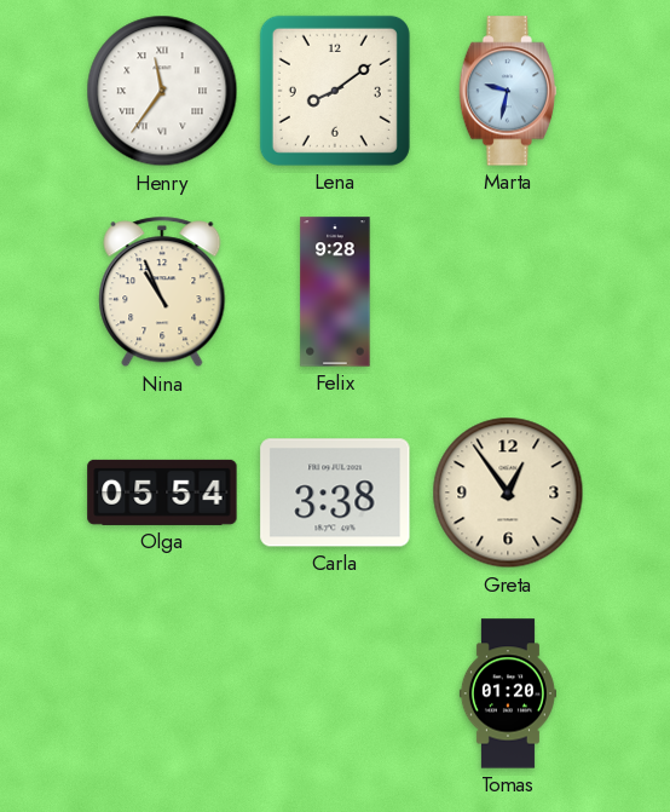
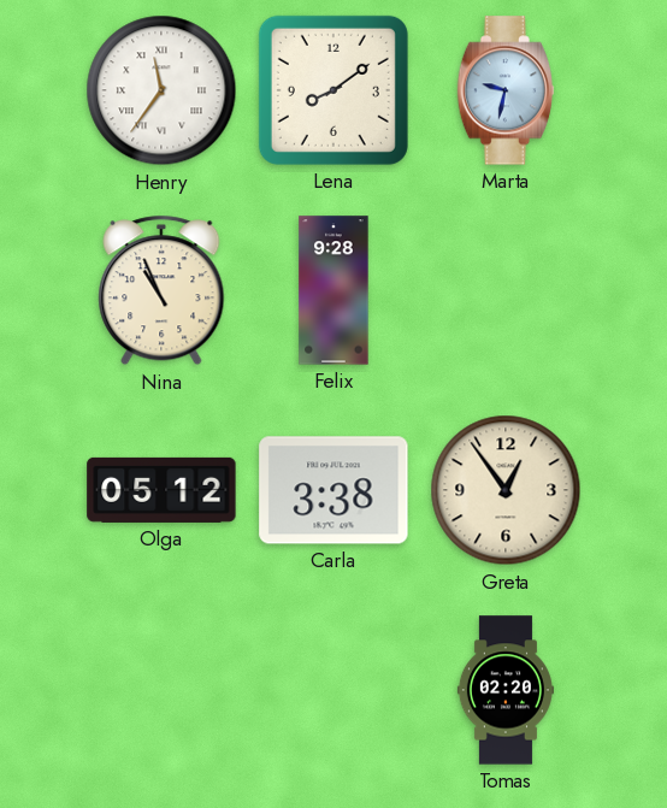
Olga: 05:54 -> 05:12 (161, 490)
Tomas: 01:20 -> 02:20 (506, 690)
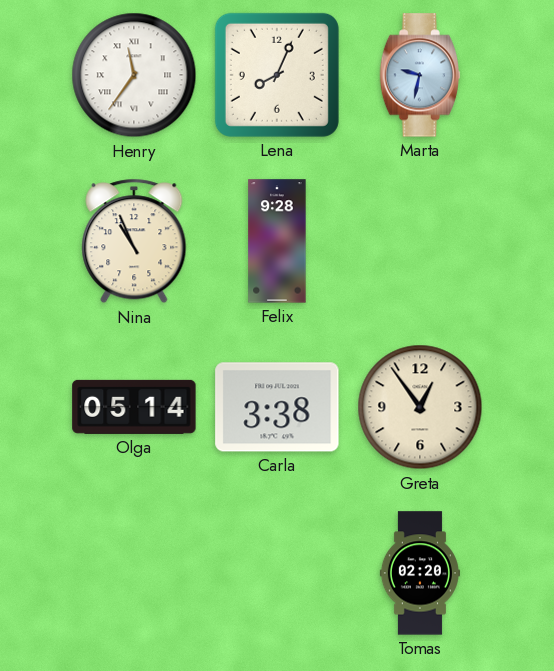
Lena: 8:09 -> 8:04 (277, 75)
Olga: 05:12 -> 05:14 (134, 407)
